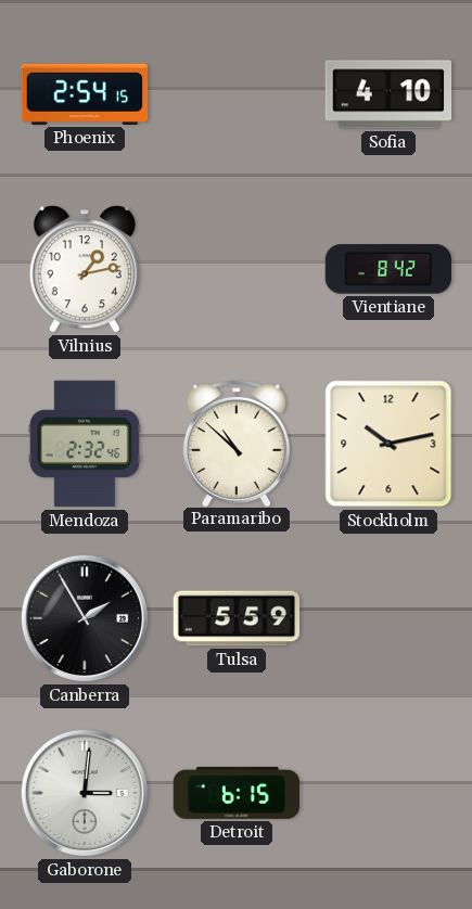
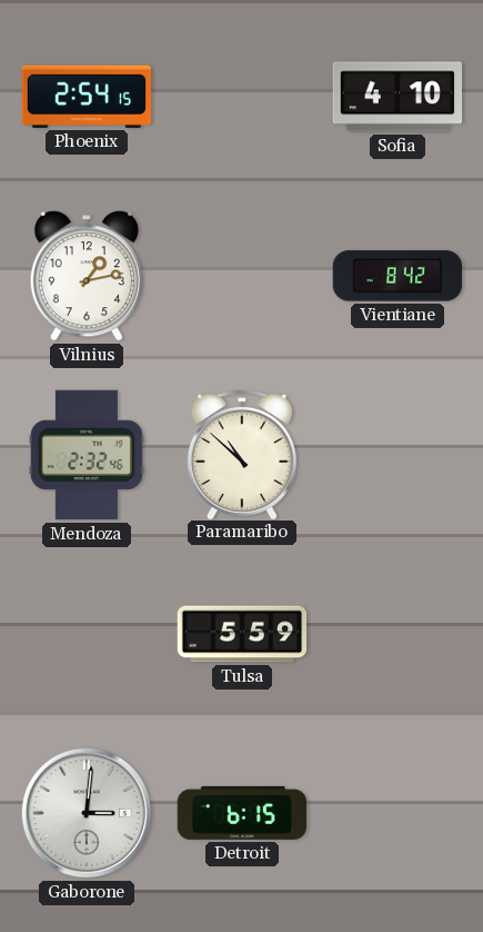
Stockholm: 10:13 -> none (388, 444)
Canberra: 1:55 -> none (85, 618)
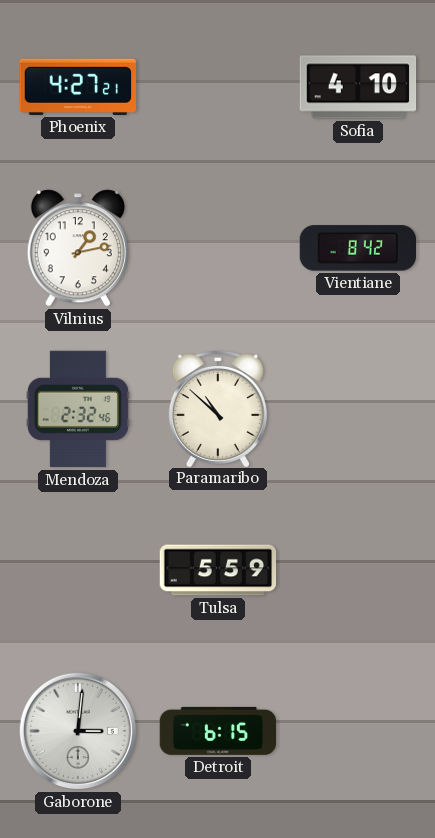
Phoenix: 2:54 -> 4:27 (77, 87)
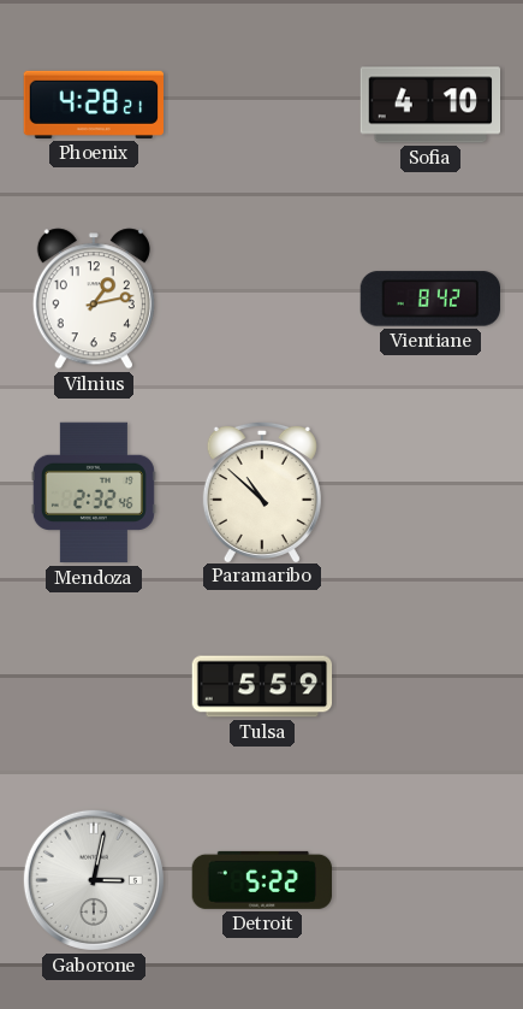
Phoenix: 4:27 -> 4:28 (93, 105)
Gaborone: 3:01 -> 3:02 (94, 880)
Detroit: 6:15 -> 5:22 (261, 880)
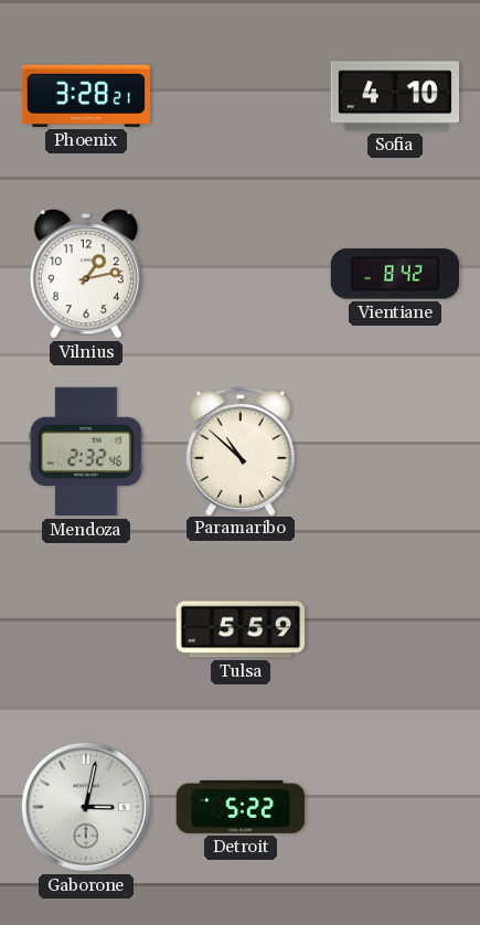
Phoenix: 4:28 -> 3:28 (85, 96)
